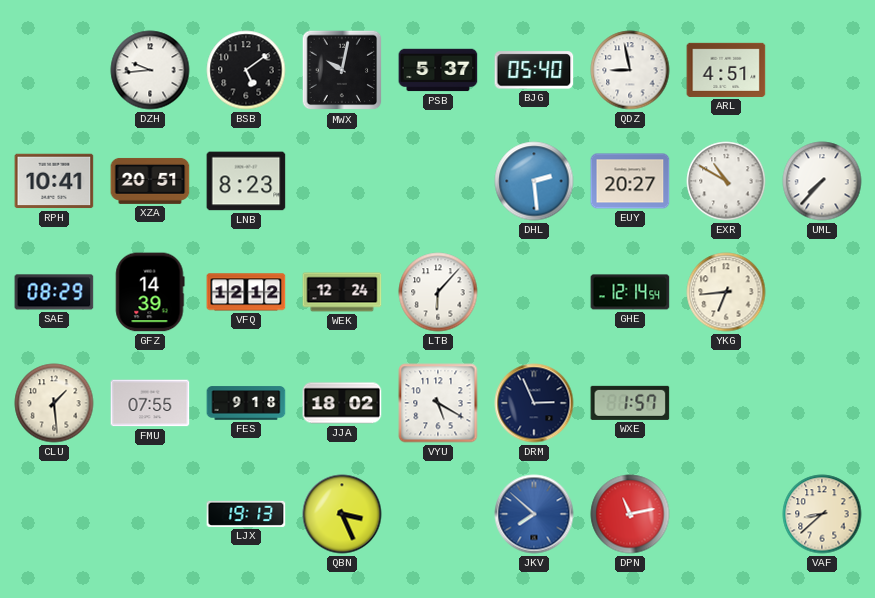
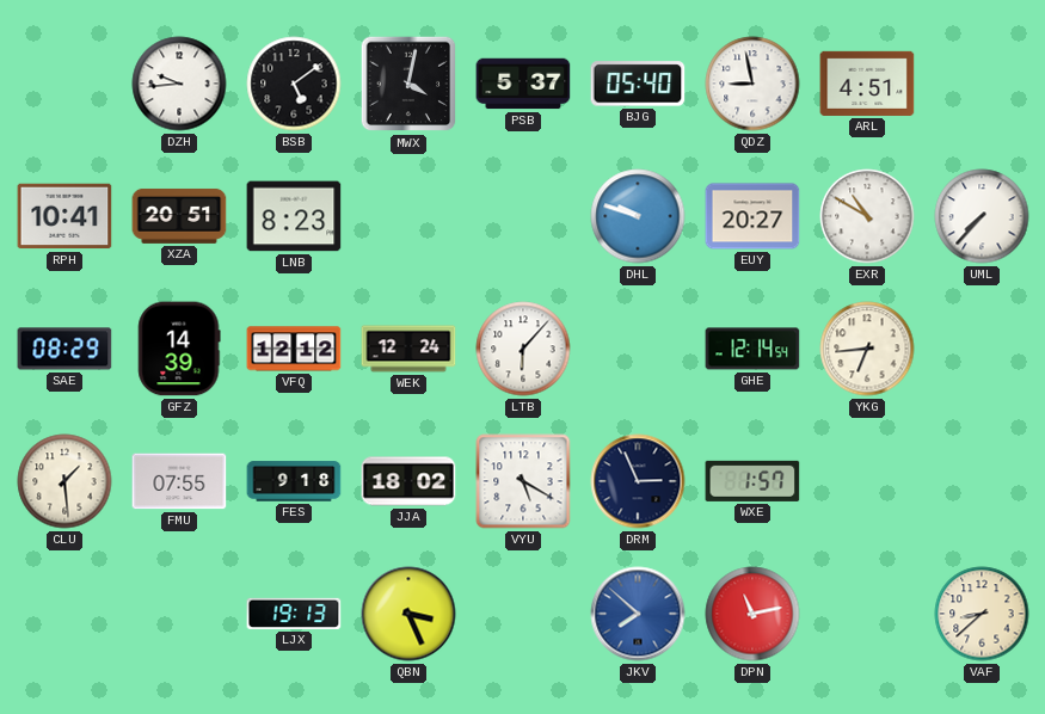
MWX: 10:02 -> 4:02 (408, 84)
DHL: 2:29 -> 9:48 (638, 216)
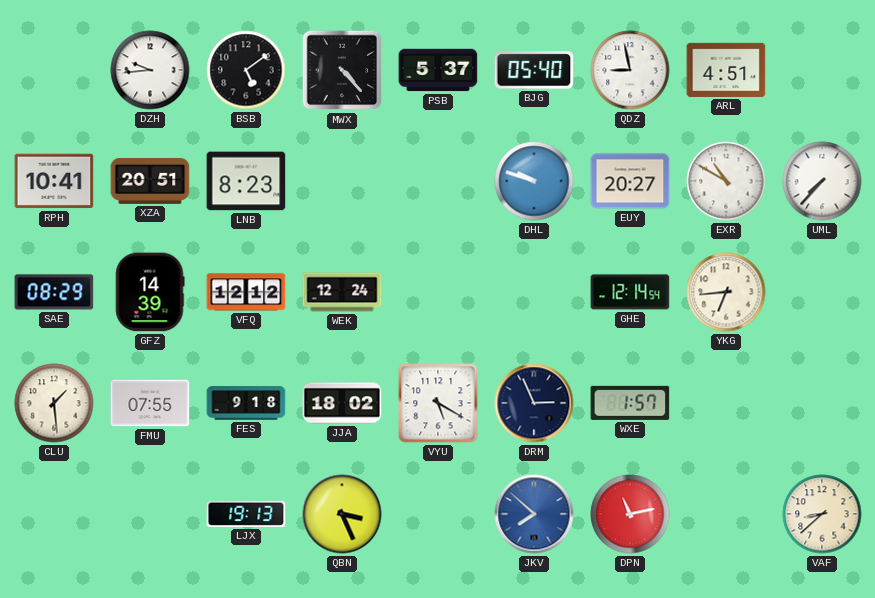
MWX: 4:02 -> 4:23 (342, 70)
LTB: 6:07 -> none (523, 349)
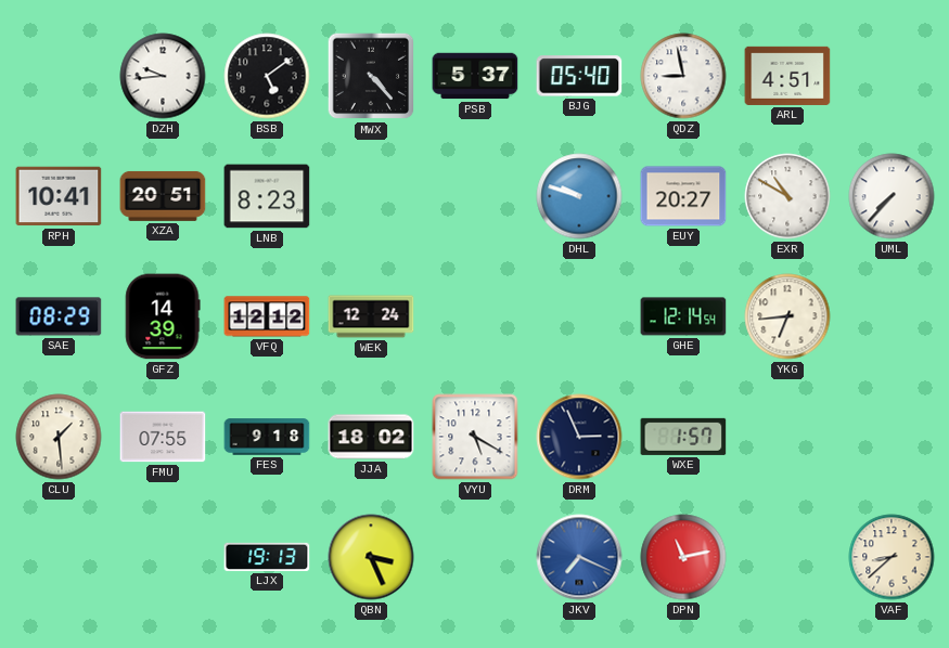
JKV: 7:52 -> 7:19 (579, 557)
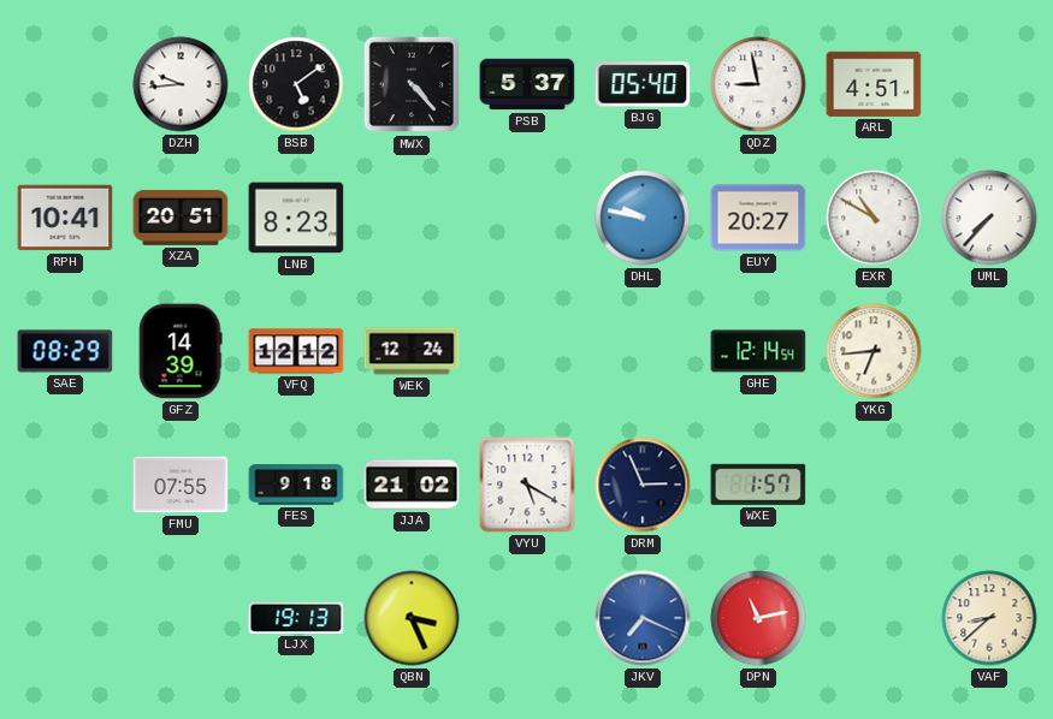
DHL: 9:48 -> 9:47 (643, 218)
CLU: 1:29 -> none (59, 437)
JJA: 18:02 -> 21:02 (412, 485)
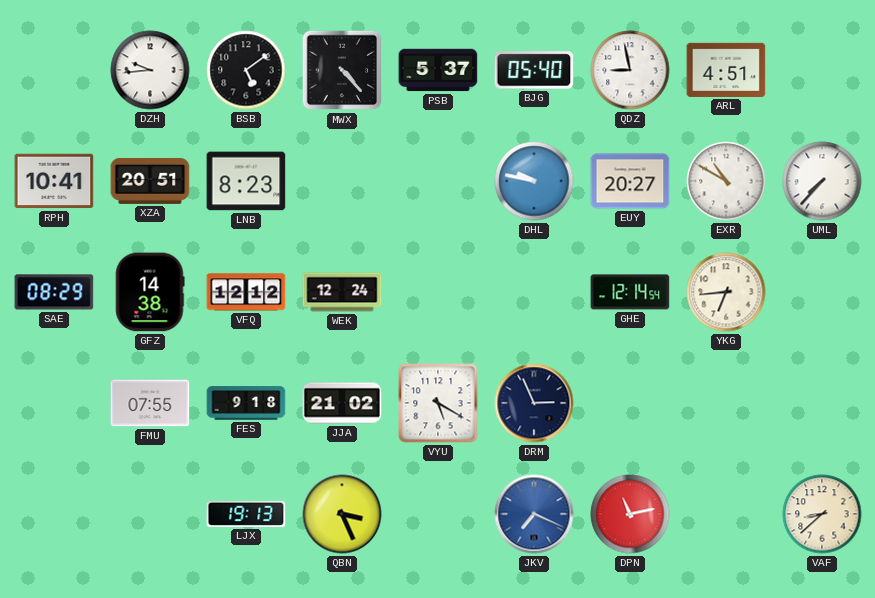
GFZ: 14:39 -> 14:38 (150, 292)
WXE: 1:57 -> none (758, 485)
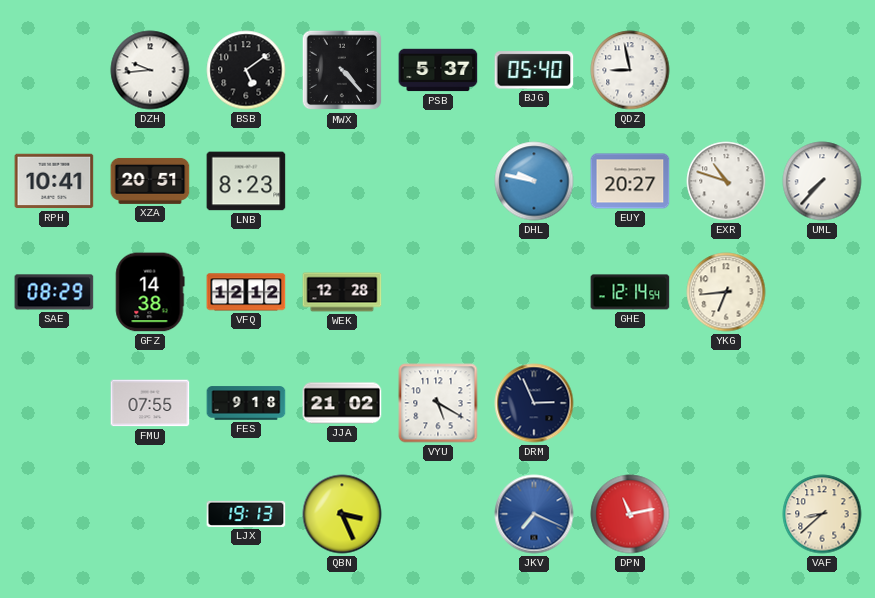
ARL: 4:51 -> none (726, 70)
EXR: 10:50 -> 10:48 (726, 181)
WEK: 12:24 -> 12:28 (342, 292)
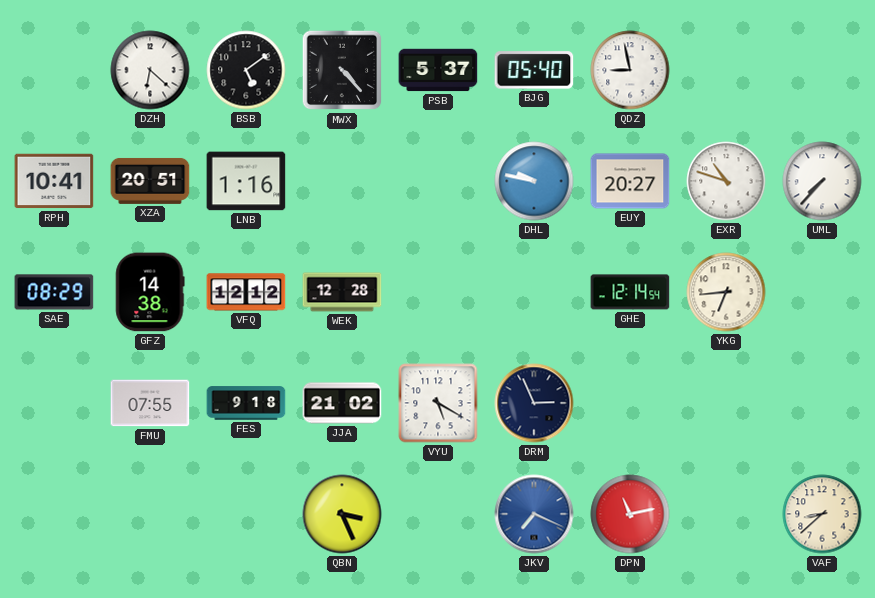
DZH: 9:44 -> 6:22 (150, 70)
LNB: 8:23 -> 1:16 (246, 181)
LJX: 19:13 -> none (246, 514)
